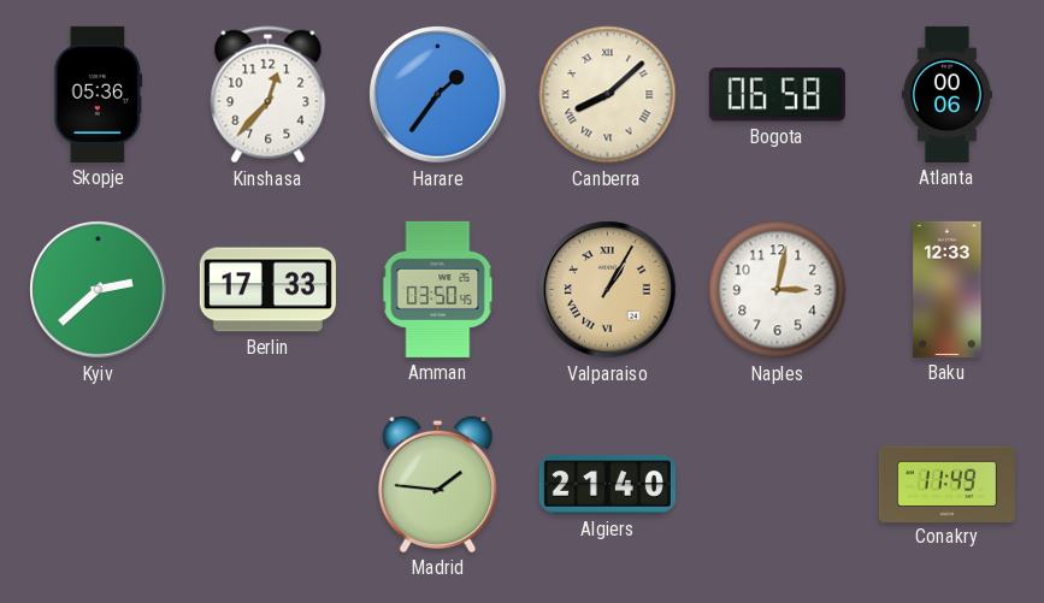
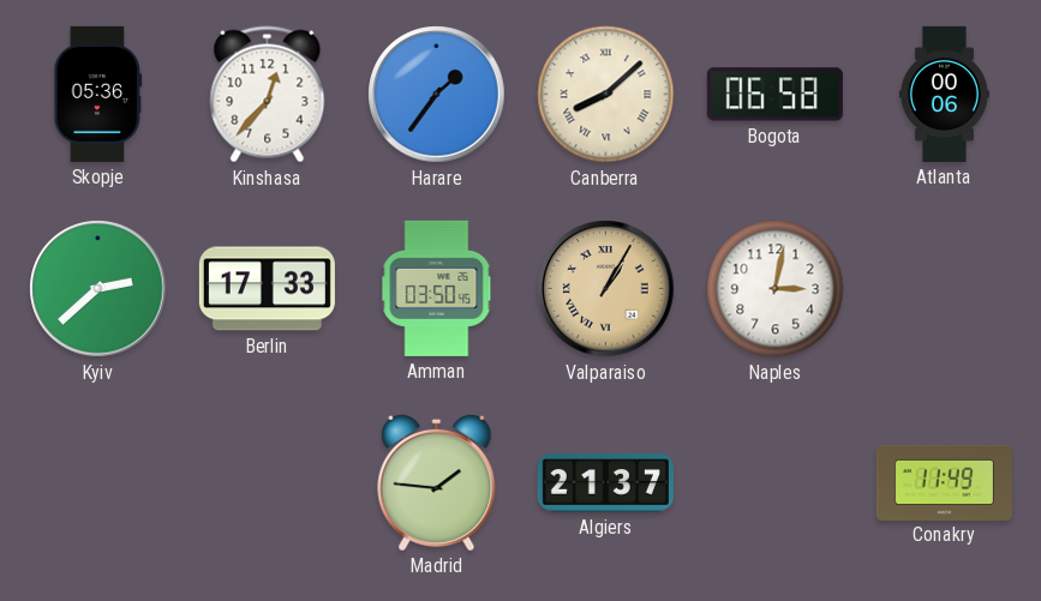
Baku: 12:33 -> none (948, 289)
Algiers: 21:40 -> 21:37 (605, 483)
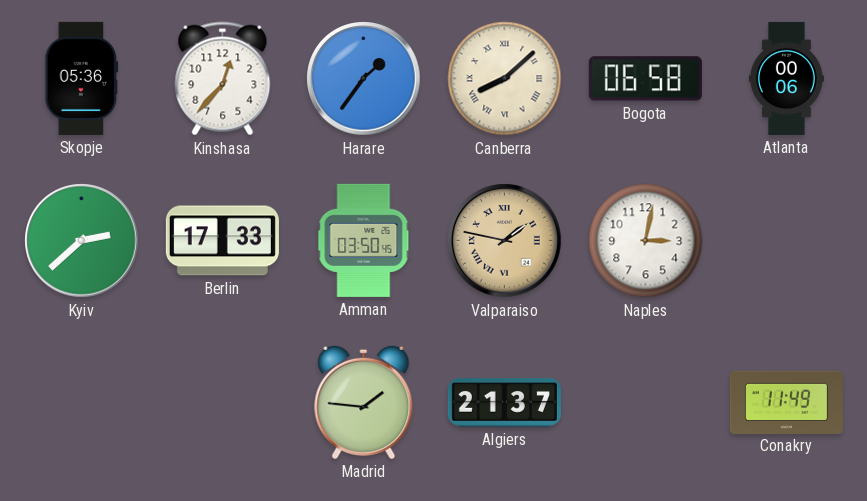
Valparaiso: 1:05 -> 1:47 (505, 241)
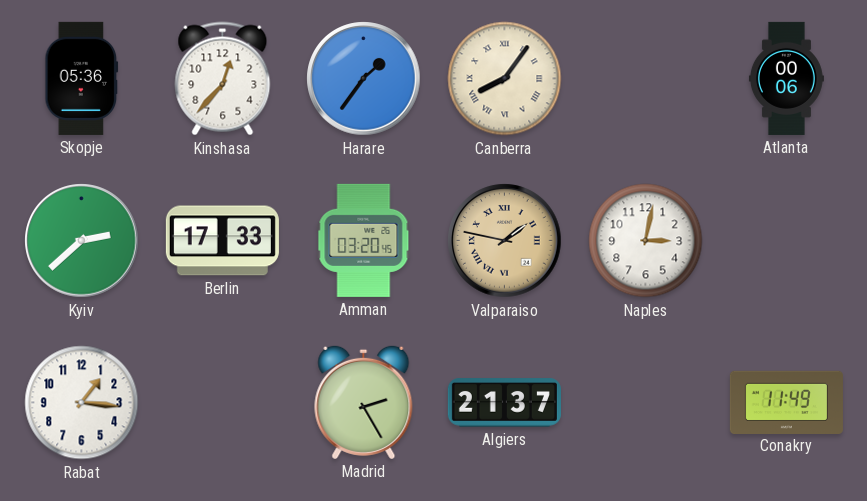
Canberra: 8:08 -> 8:06 (505, 79)
Bogota: 06:58 -> none (645, 79)
Amman: 03:50 -> 03:20 (364, 240)
Rabat: none -> 1:16 (82, 403)
Madrid: 1:46 -> 2:25 (364, 402)
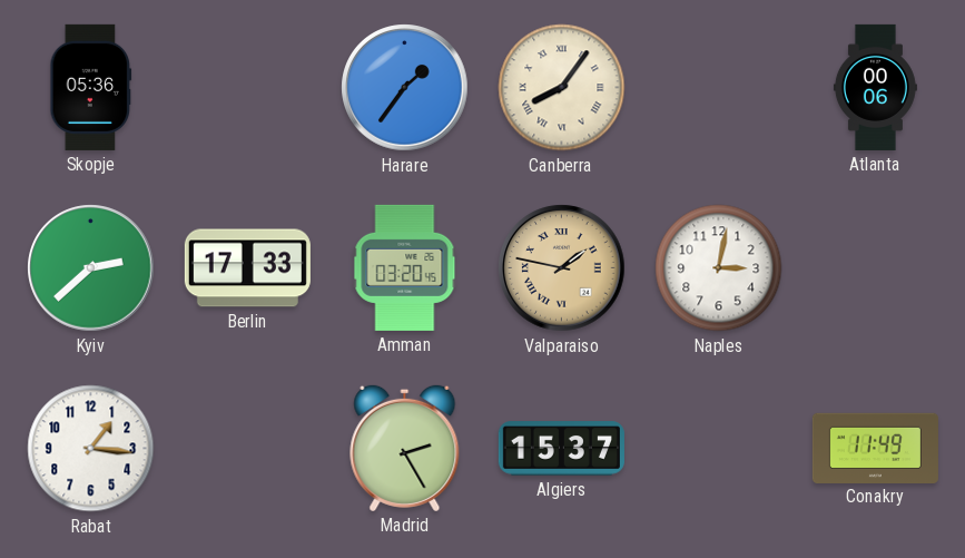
Kinshasa: 12:37 -> none (223, 79)
Algiers: 21:37 -> 15:37 (561, 449)
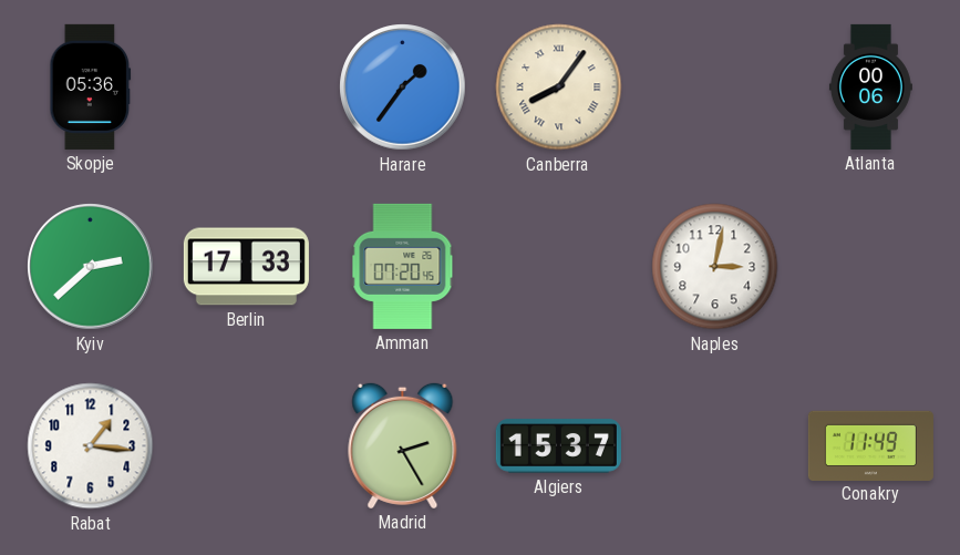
Amman: 03:20 -> 07:20 (403, 266)
Valparaiso: 1:47 -> none (562, 268)
